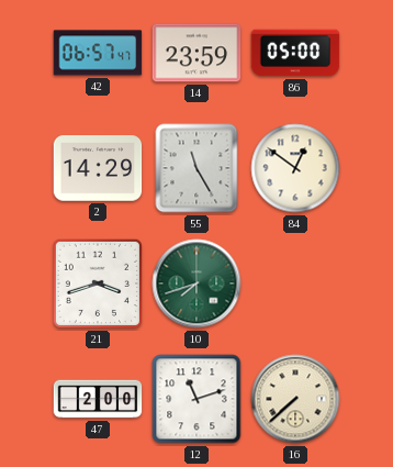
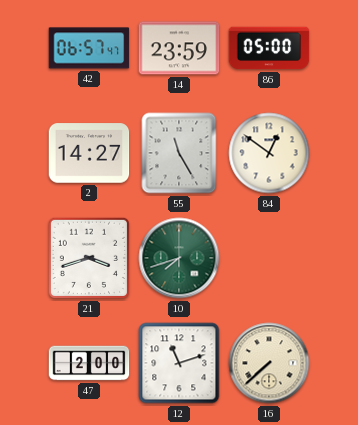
2: 14:29 -> 14:27 (89, 153)
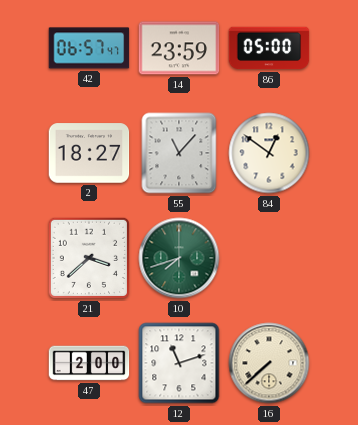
2: 14:27 -> 18:27 (89, 153)
55: 11:25 -> 11:07 (179, 153)
21: 3:42 -> 3:38 (89, 258)
